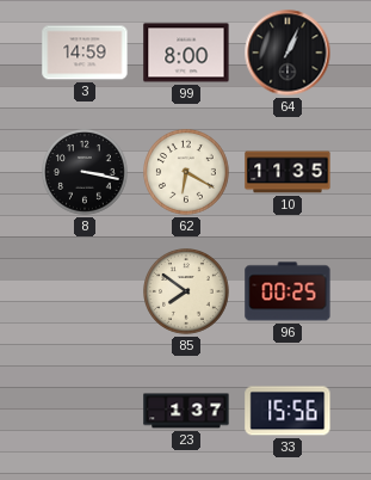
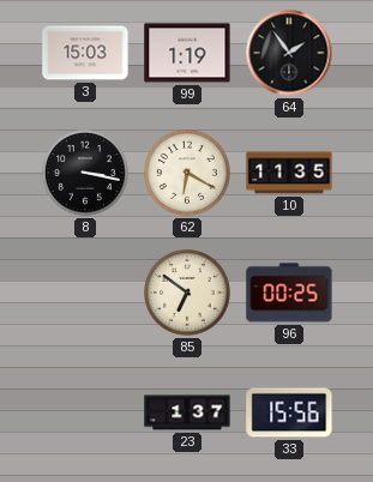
3: 14:59 -> 15:03 (85, 53)
99: 8:00 -> 1:19 (187, 53)
64: 1:04 -> 1:54 (289, 53)
85: 7:51 -> 6:51 (188, 294)
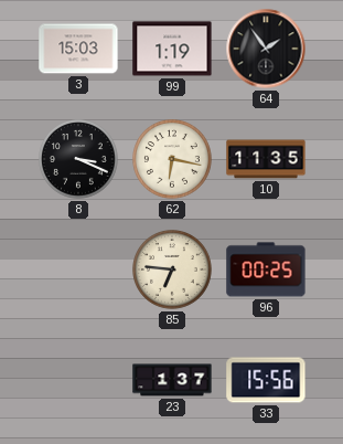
8: 3:17 -> 3:19 (79, 160)
62: 6:20 -> 6:17 (173, 160)
85: 6:51 -> 6:46 (173, 271)
